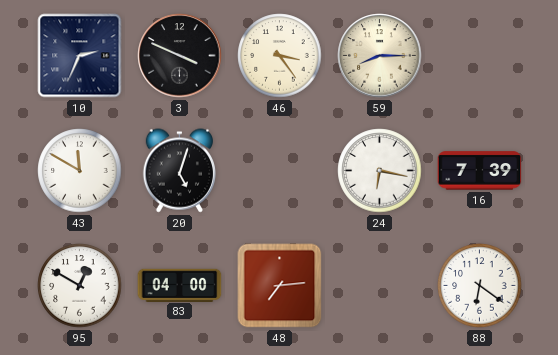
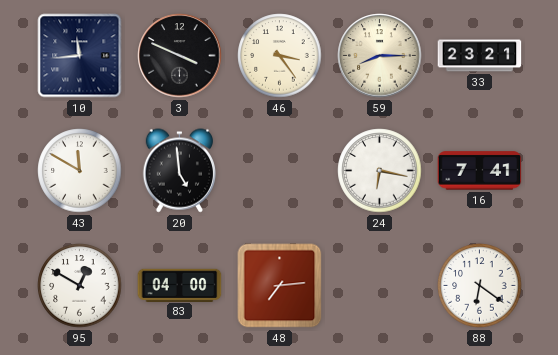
10: 2:34 -> 11:44 (80, 56)
33: none -> 23:21 (480, 56)
20: 5:03 -> 4:59 (179, 171)
16: 7:39 -> 7:41 (480, 171)
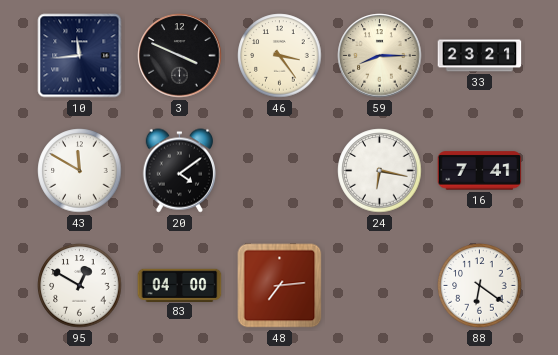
20: 4:59 -> 4:09 (179, 171)
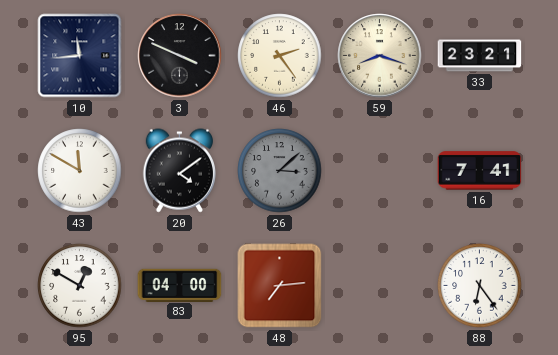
46: 3:24 -> 2:24 (280, 56)
59: 8:15 -> 8:18 (380, 56)
26: none -> 3:08 (280, 171)
24: 6:17 -> none (380, 171)
88: 6:21 -> 6:24 (480, 286)
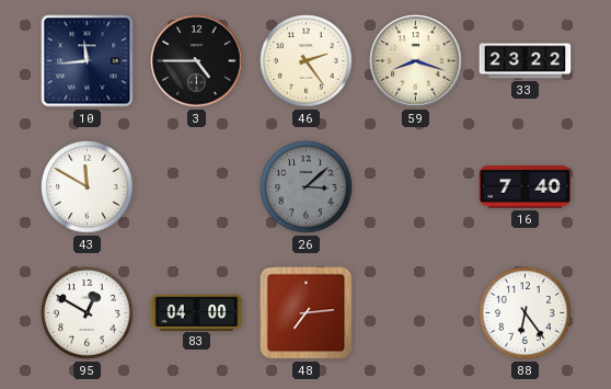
3: 3:49 -> 4:45 (197, 61)
33: 23:21 -> 23:22 (526, 61)
20: 4:09 -> none (179, 171)
16: 7:41 -> 7:40 (526, 187)
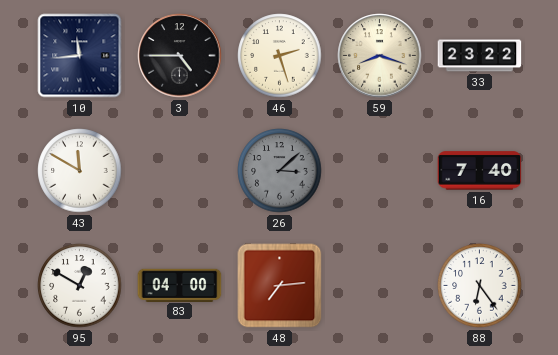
46: 2:24 -> 2:27 (280, 56)
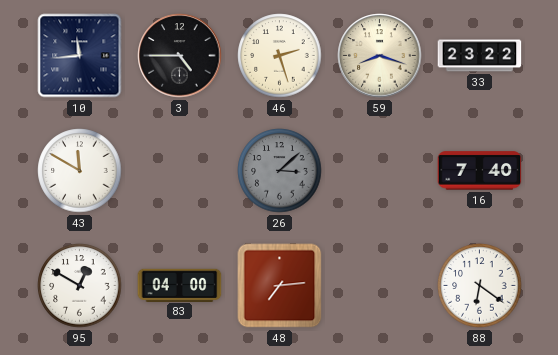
88: 6:24 -> 6:21 (480, 286)
